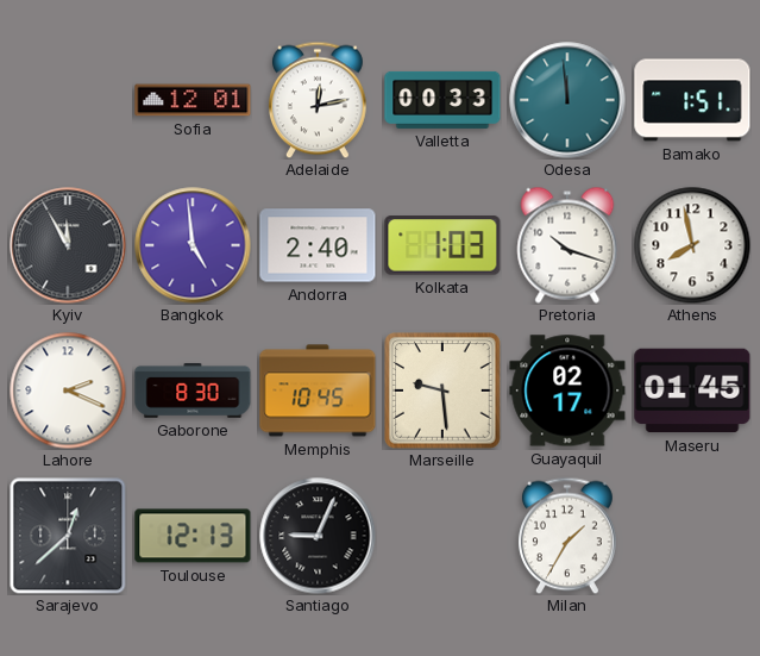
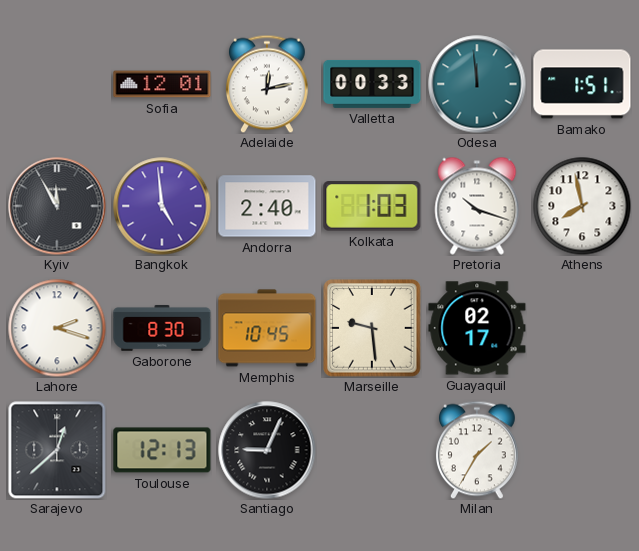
Lahore: 2:19 -> 2:18 (57, 328)
Maseru: 01:45 -> none (692, 391)
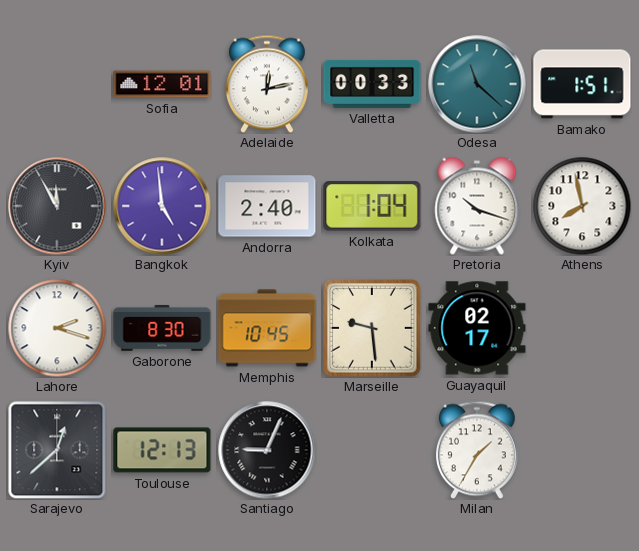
Odesa: 11:59 -> 11:22 (477, 84)
Kolkata: 1:03 -> 1:04 (372, 206)
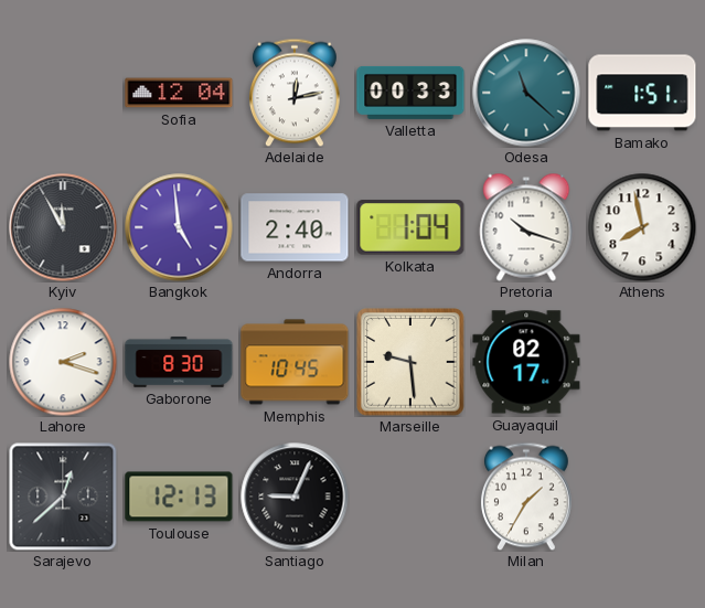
Sofia: 12:01 -> 12:04 (179, 93)
